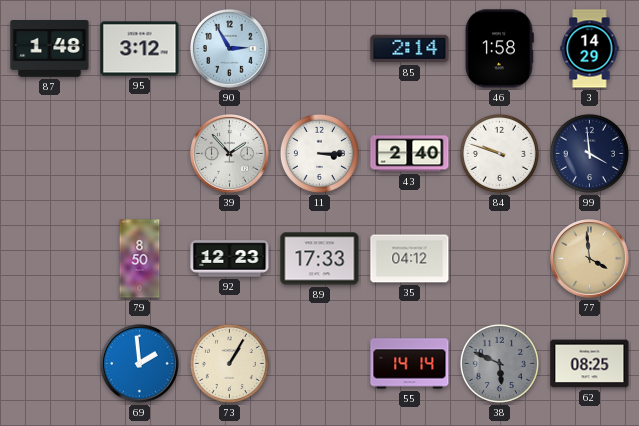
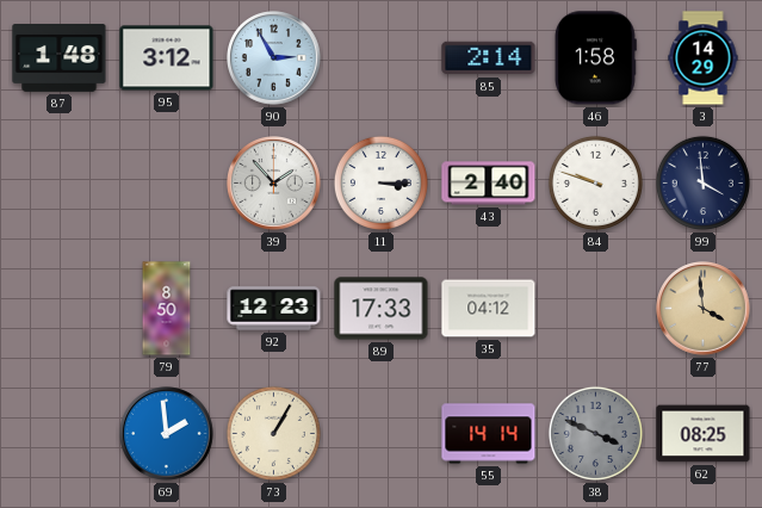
38: 5:49 -> 3:49 (595, 433)
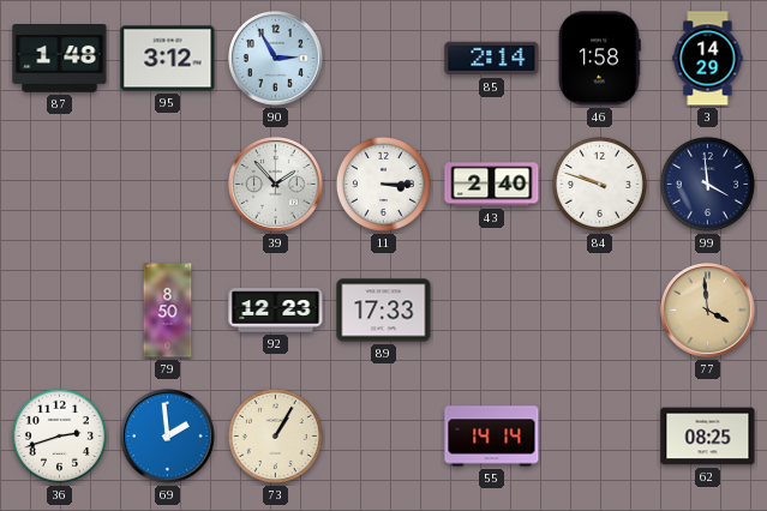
35: 04:12 -> none (489, 309)
36: none -> 2:42 (59, 435)
38: 3:49 -> none (595, 433)
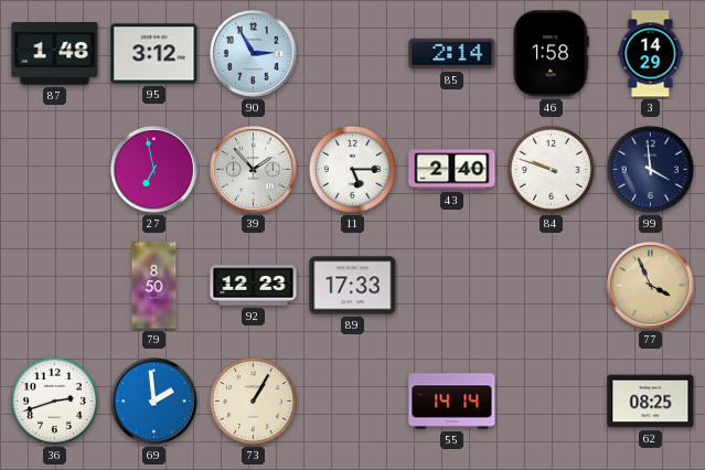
27: none -> 6:58 (154, 170)
11: 3:15 -> 5:15 (352, 169)
77: 3:59 -> 3:56 (651, 286)
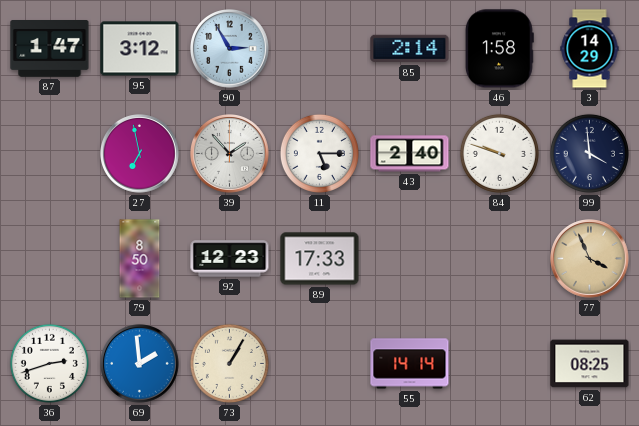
87: 1:48 -> 1:47 (50, 49)
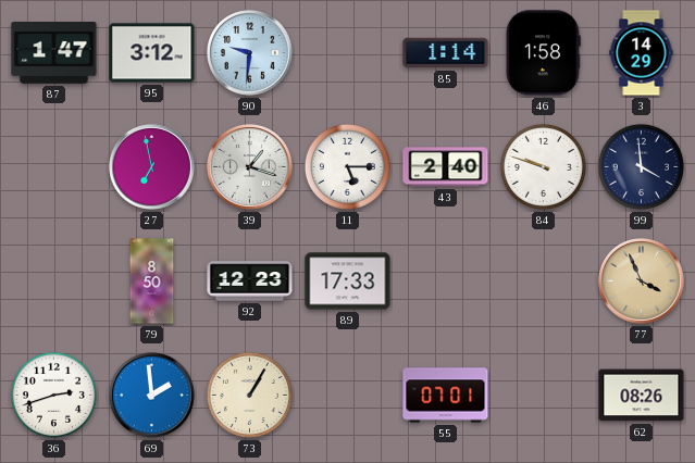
90: 2:55 -> 9:31 (250, 53)
85: 2:14 -> 1:14 (446, 53)
39: 1:53 -> 1:18 (250, 167)
55: 14:14 -> 07:01 (446, 396)
62: 08:25 -> 08:26 (642, 396)
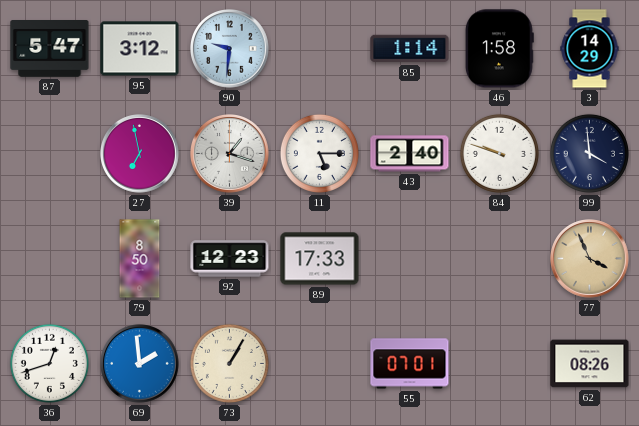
87: 1:47 -> 5:47 (50, 49)
36: 2:42 -> 12:42 (49, 363)
